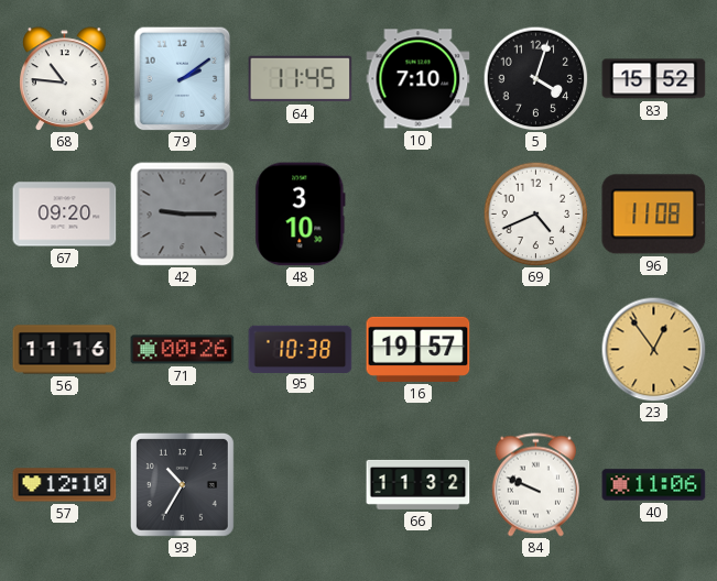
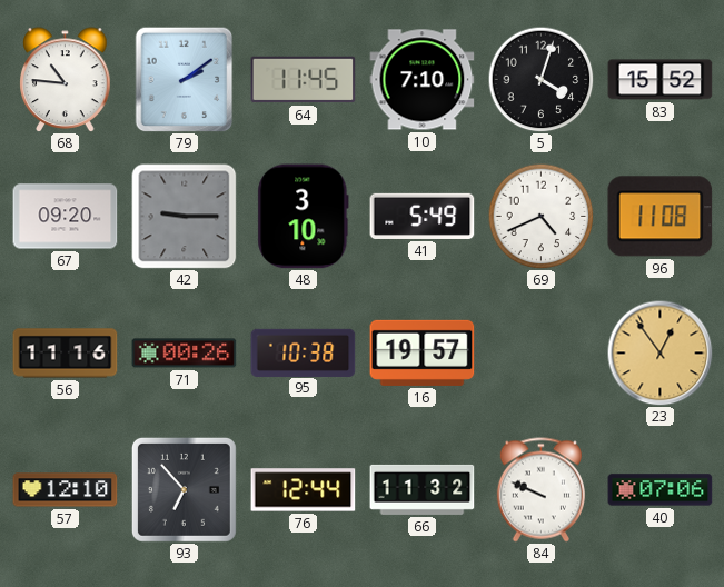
41: none -> 5:49 (423, 216)
93: 10:35 -> 6:53 (184, 489)
76: none -> 12:44 (304, 490)
40: 11:06 -> 07:06 (661, 490)
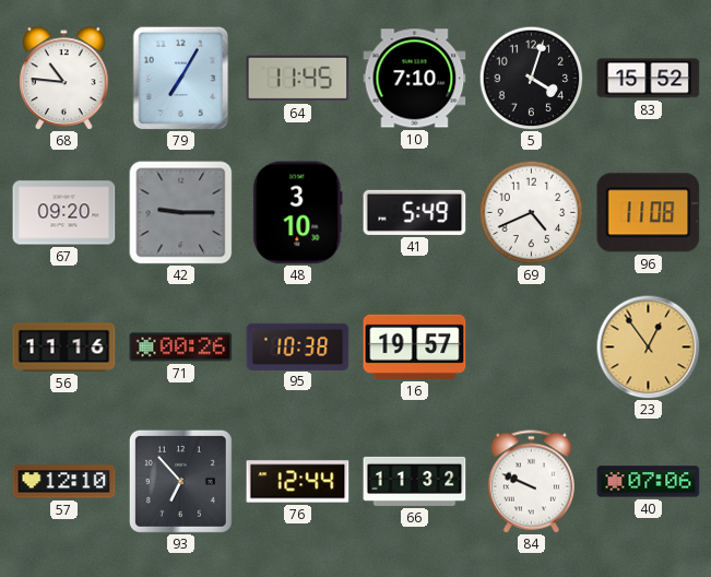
79: 2:09 -> 7:05 (181, 78)
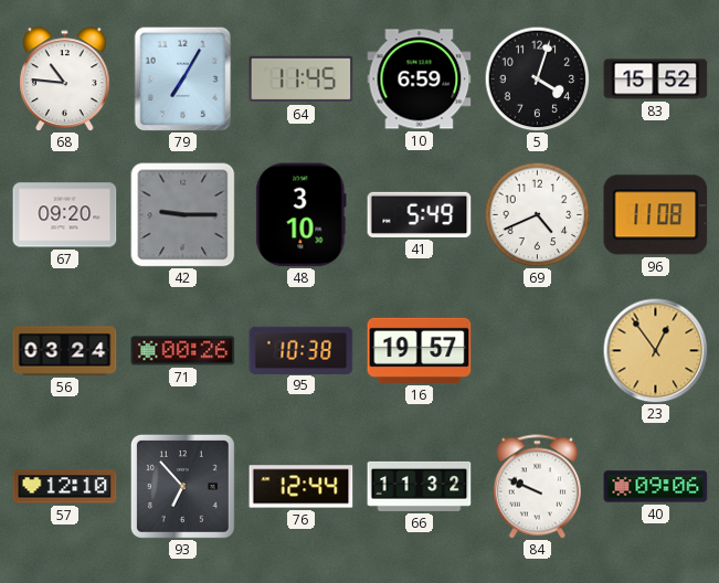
10: 7:10 -> 6:59 (420, 79)
56: 11:16 -> 03:24 (65, 351)
40: 07:06 -> 09:06 (656, 487)
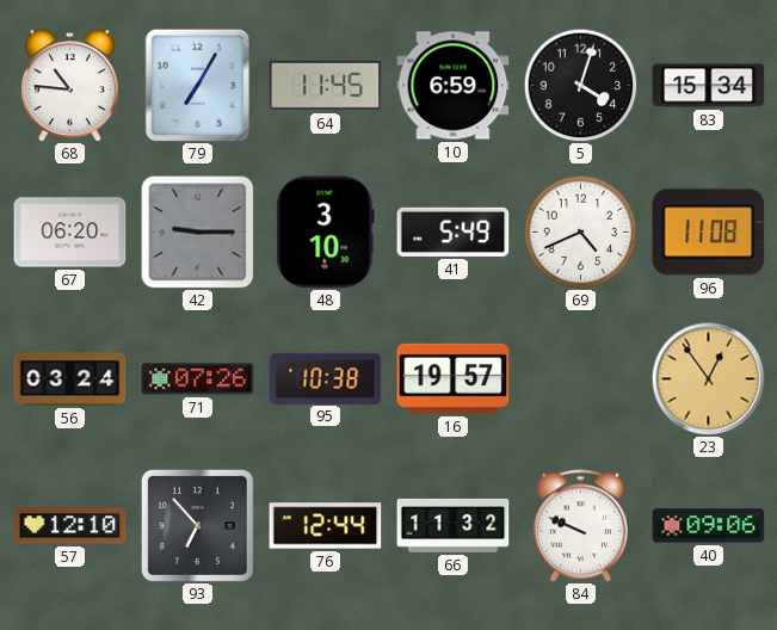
83: 15:52 -> 15:34 (709, 86)
67: 09:20 -> 06:20 (70, 233)
71: 00:26 -> 07:26 (198, 379)
